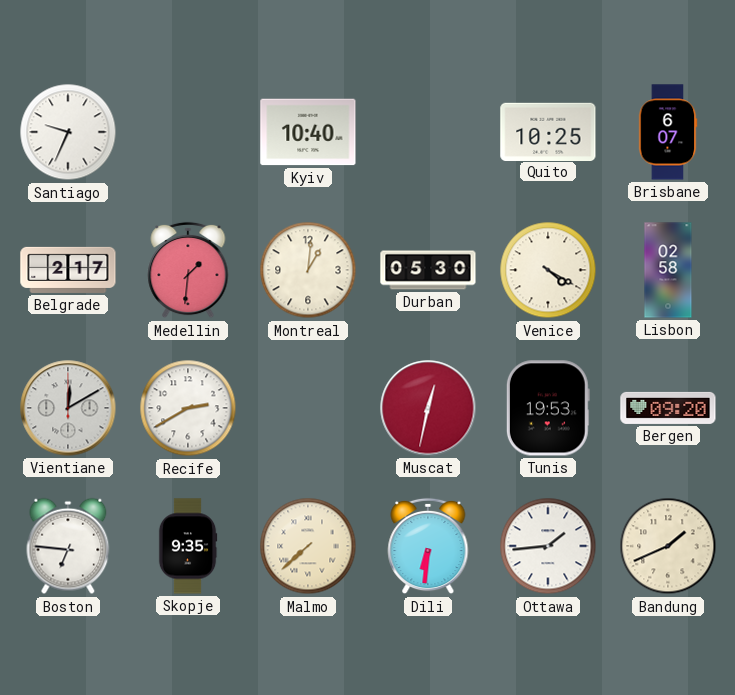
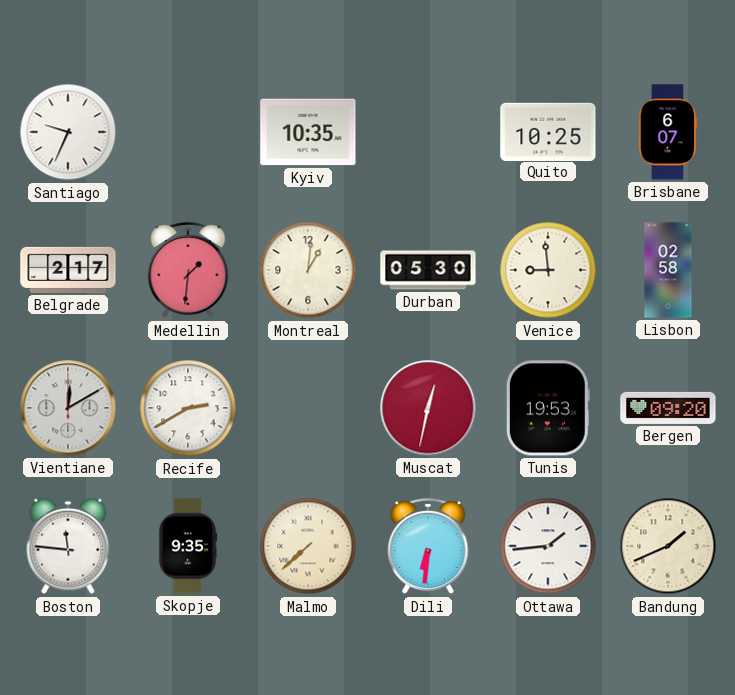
Kyiv: 10:40 -> 10:35 (308, 132)
Venice: 4:20 -> 8:59 (548, 270)
Boston: 6:46 -> 11:46 (68, 546)
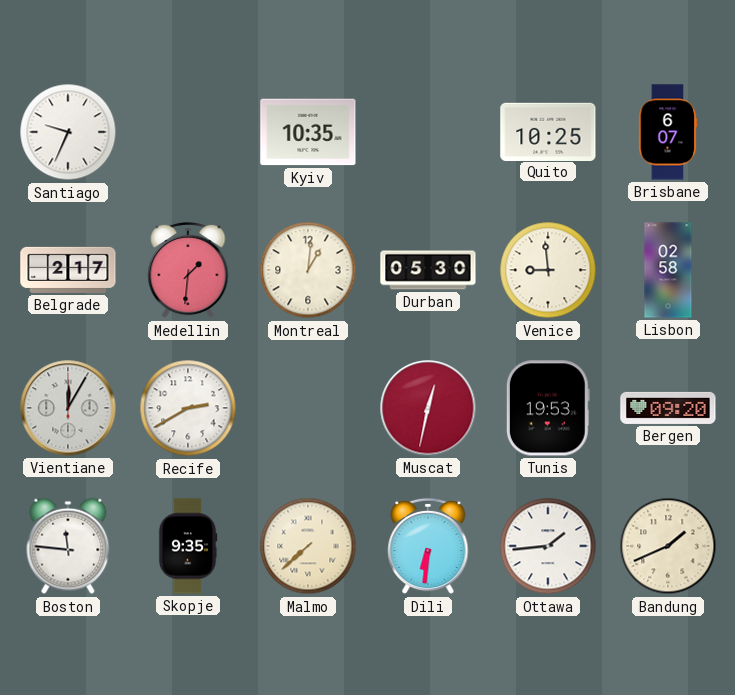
Vientiane: 12:10 -> 12:05 (68, 408)
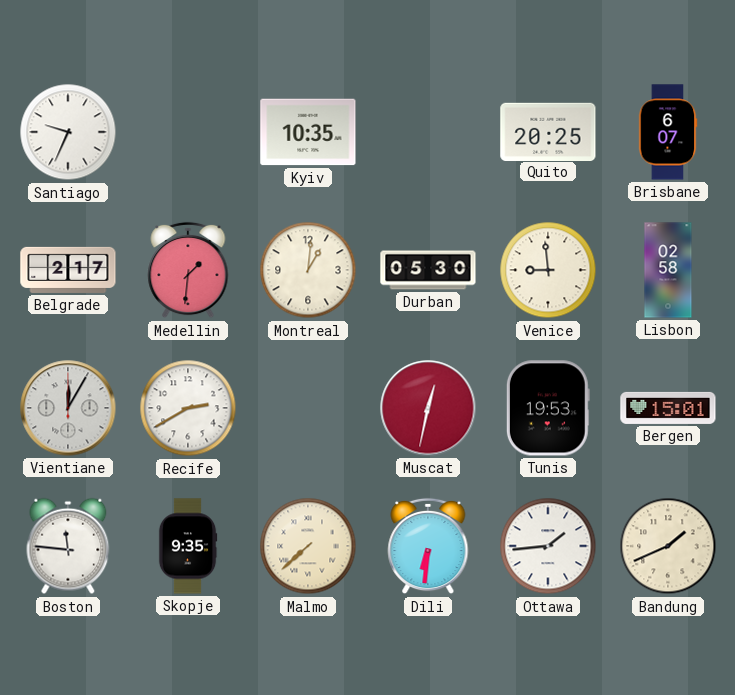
Quito: 10:25 -> 20:25 (548, 131)
Bergen: 09:20 -> 15:01 (668, 408)
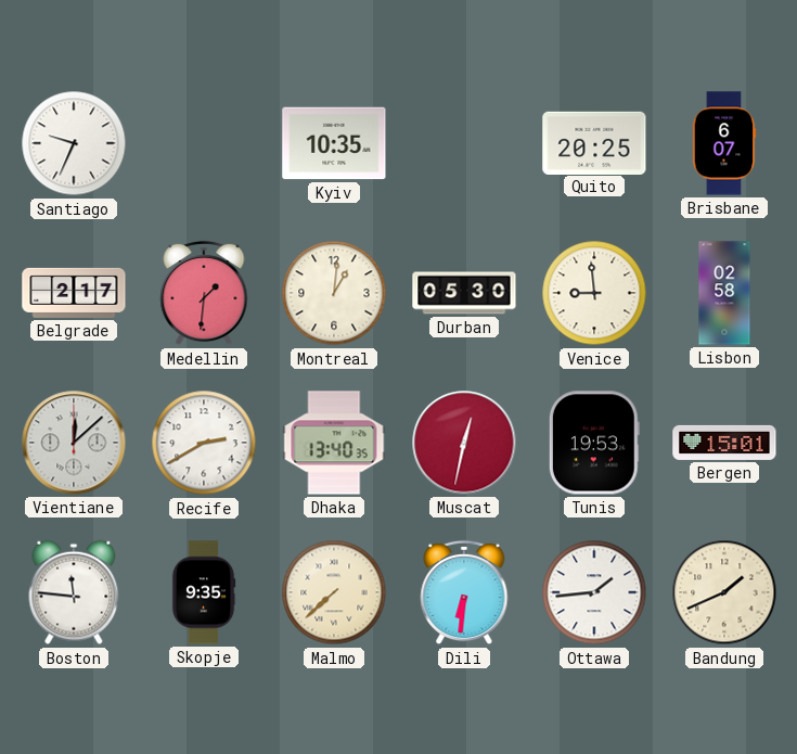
Vientiane: 12:05 -> 12:08 (74, 443)
Dhaka: none -> 13:40 (334, 443)
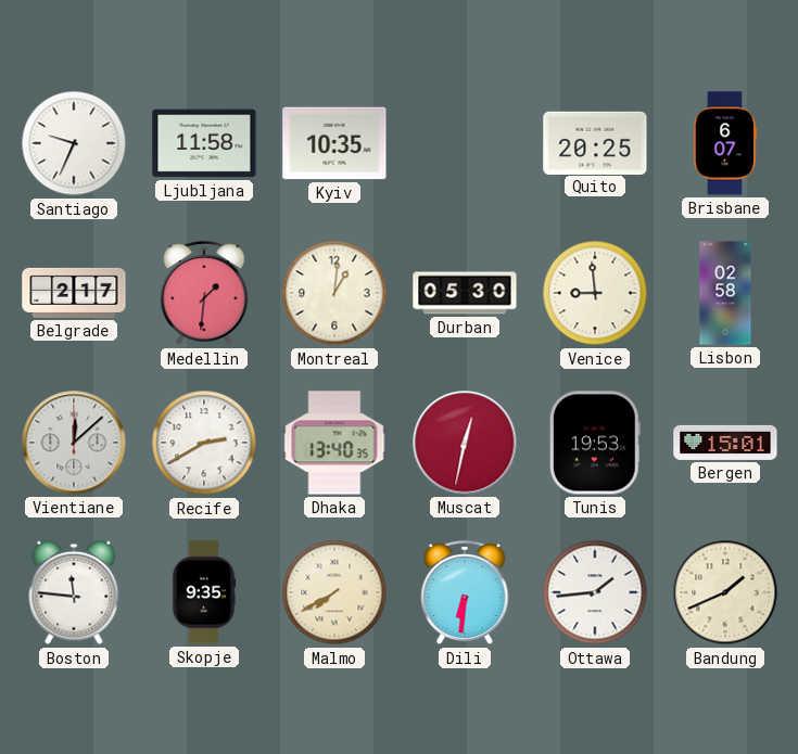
Ljubljana: none -> 11:58 (204, 143)
Malmo: 7:38 -> 7:40 (334, 592)
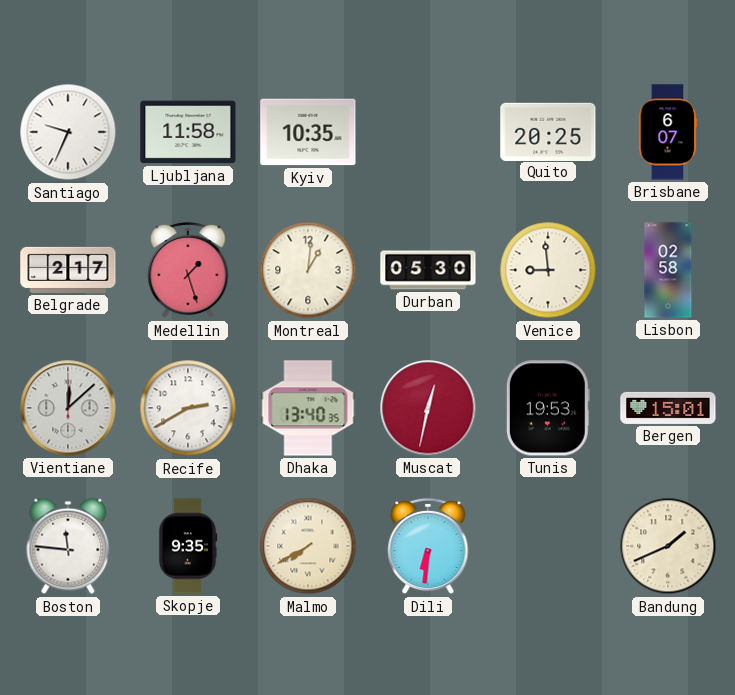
Medellin: 1:31 -> 1:27 (188, 270)
Ottawa: 1:44 -> none (595, 592)
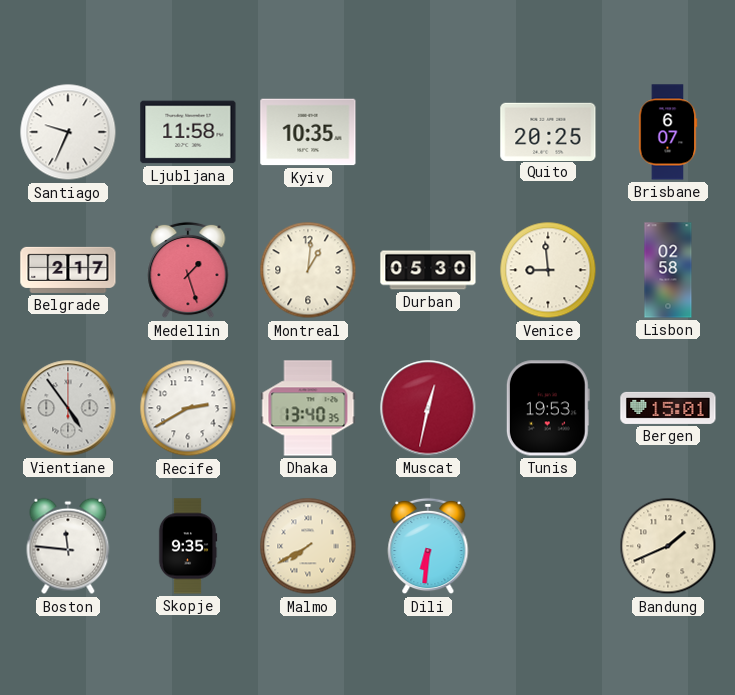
Vientiane: 12:08 -> 4:54 (68, 408)
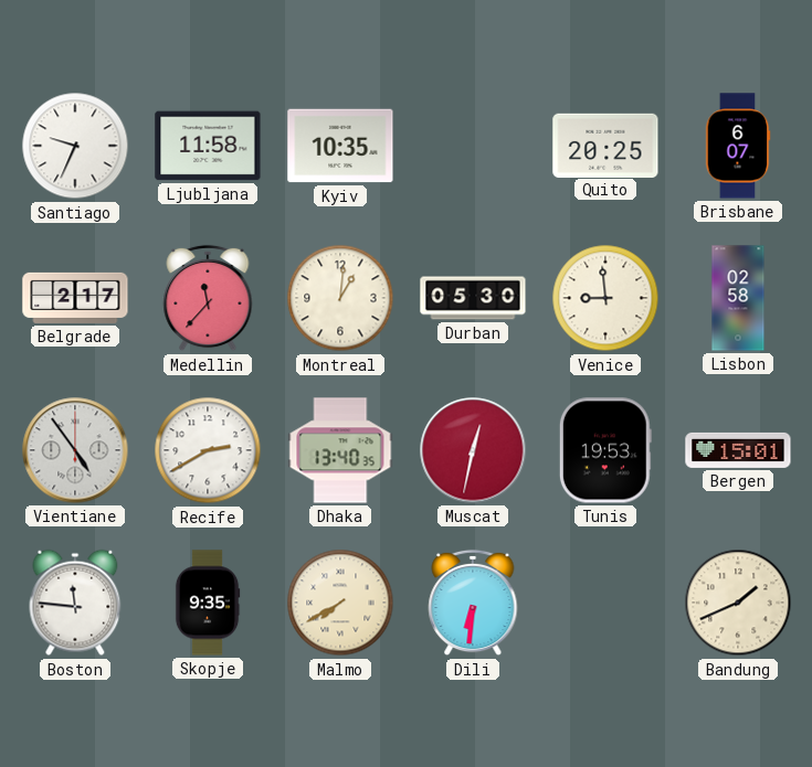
Medellin: 1:27 -> 11:37 (208, 298)
